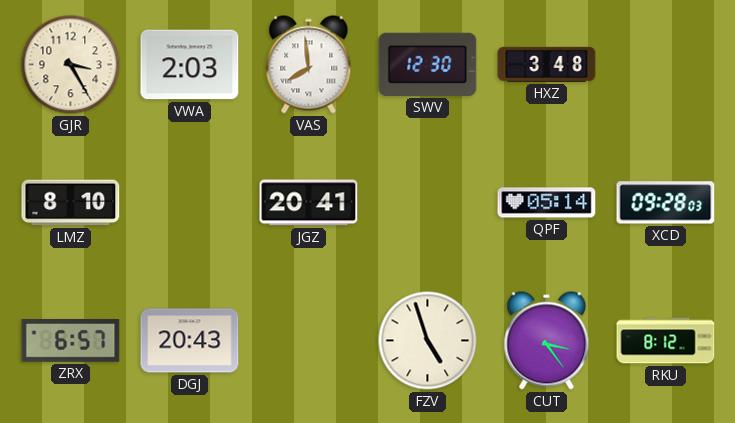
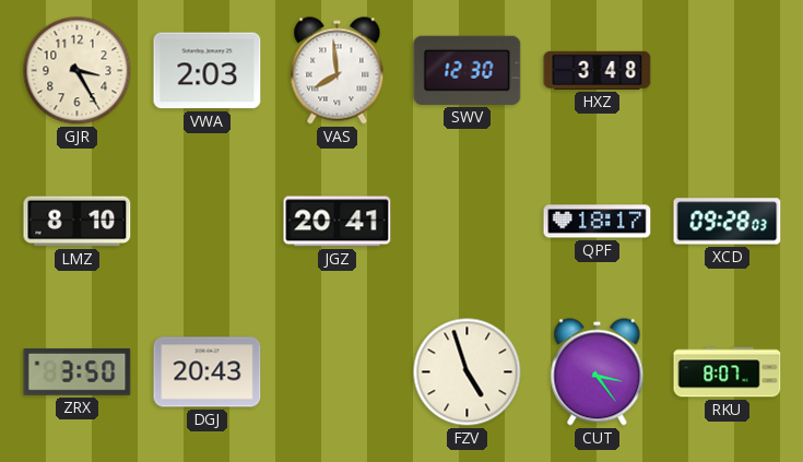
QPF: 05:14 -> 18:17 (598, 222)
ZRX: 6:57 -> 3:50 (78, 372)
RKU: 8:12 -> 8:07 (728, 372)
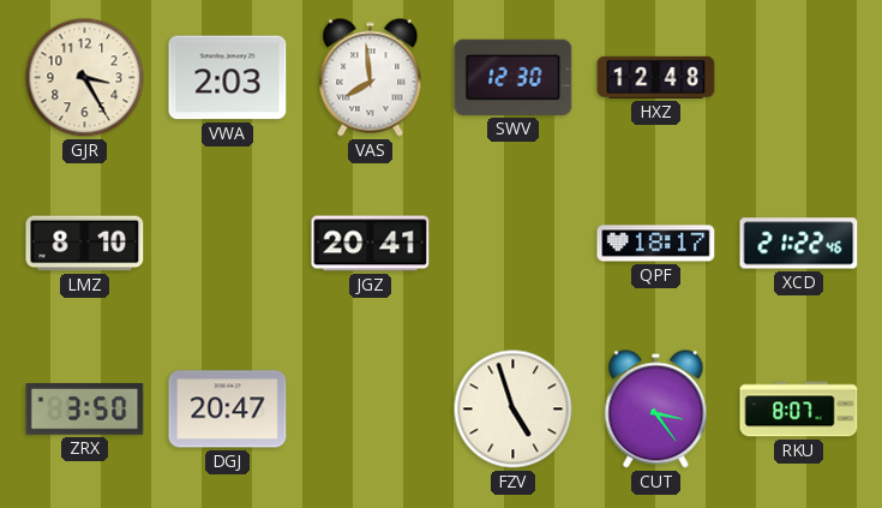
HXZ: 3:48 -> 12:48 (656, 77)
XCD: 09:28 -> 21:22 (799, 244)
DGJ: 20:43 -> 20:47 (228, 410)
